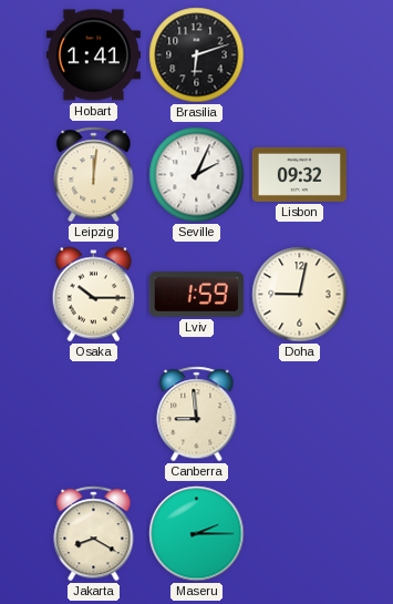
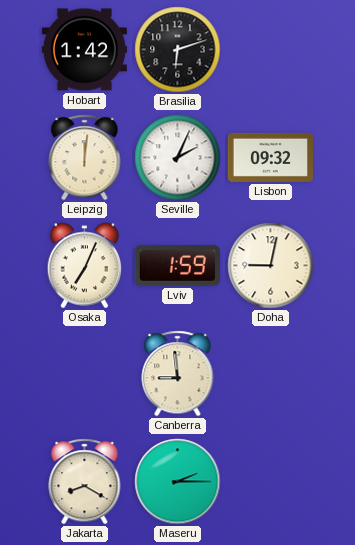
Hobart: 1:41 -> 1:42 (84, 50)
Osaka: 10:15 -> 7:04 (85, 266)
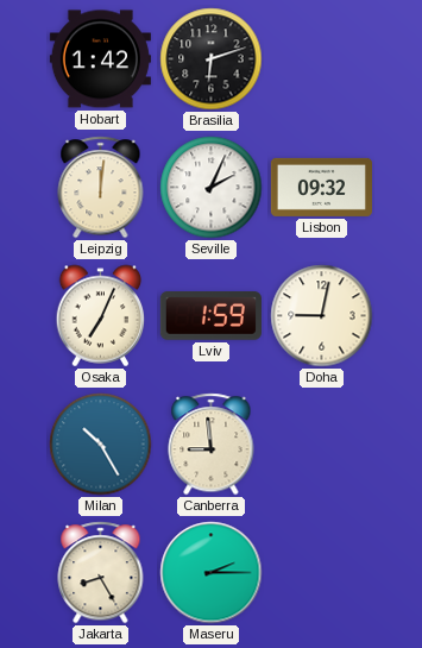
Milan: none -> 10:25 (101, 445)
Jakarta: 8:20 -> 8:25 (101, 573)
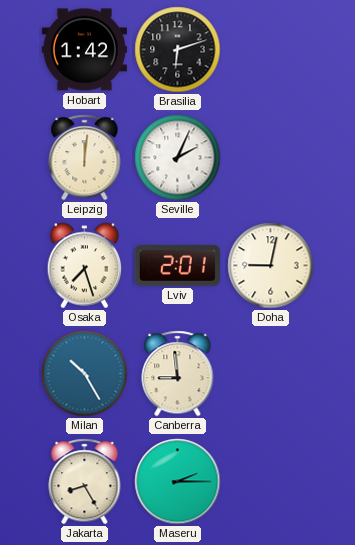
Lisbon: 09:32 -> none (321, 187)
Osaka: 7:04 -> 7:27 (85, 266)
Lviv: 1:59 -> 2:01 (177, 266)
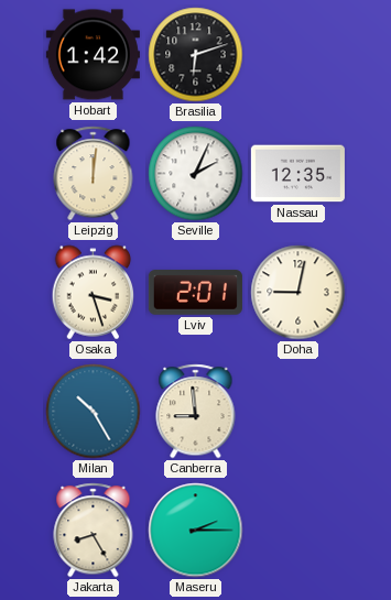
Nassau: none -> 12:35 (297, 174)
Osaka: 7:27 -> 3:27 (94, 293)
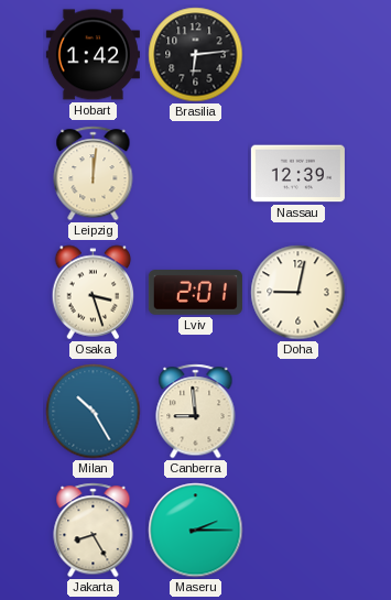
Brasilia: 6:12 -> 6:14 (196, 55)
Seville: 2:04 -> none (196, 174)
Nassau: 12:35 -> 12:39 (297, 174)
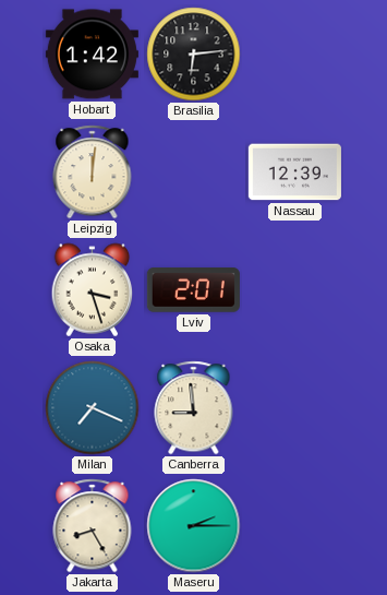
Doha: 9:02 -> none (298, 293)
Milan: 10:25 -> 7:19 (93, 408)
